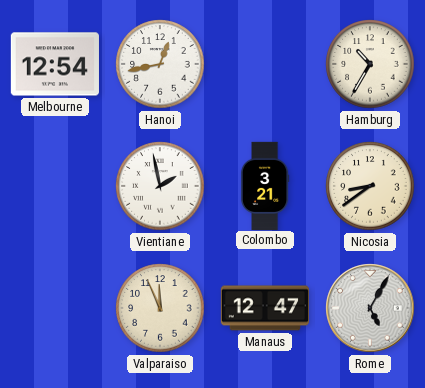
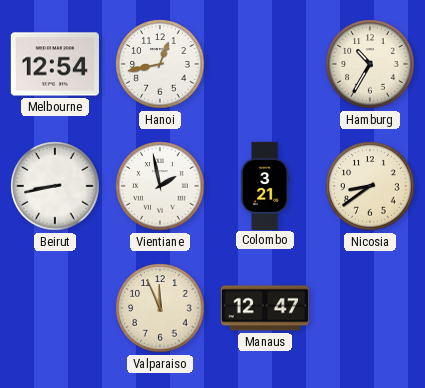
Beirut: none -> 8:43 (55, 186)
Rome: 5:05 -> none (370, 308)
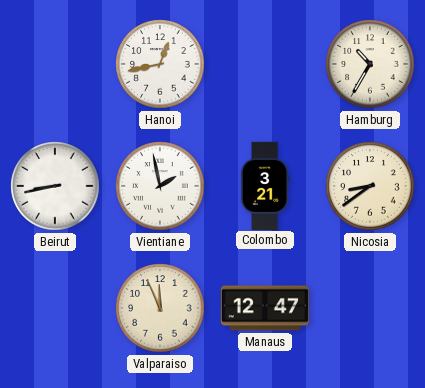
Melbourne: 12:54 -> none (55, 64)
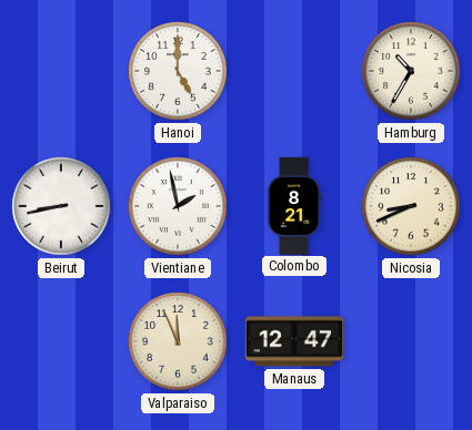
Hanoi: 12:43 -> 5:00 (178, 71)
Colombo: 3:21 -> 8:21 (294, 205)
Nicosia: 8:39 -> 8:41 (411, 206)
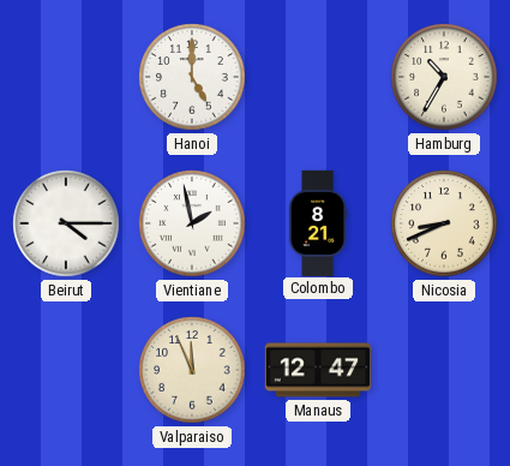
Beirut: 8:43 -> 4:15 (66, 223)
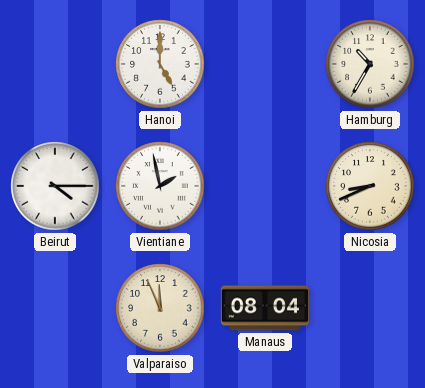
Colombo: 8:21 -> none (318, 222)
Manaus: 12:47 -> 08:04 (265, 308)
